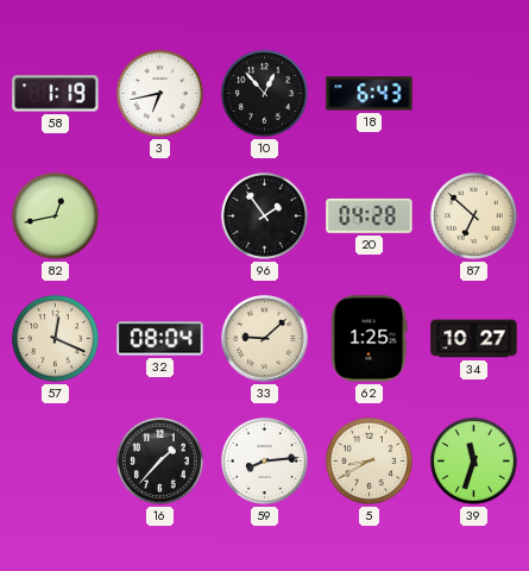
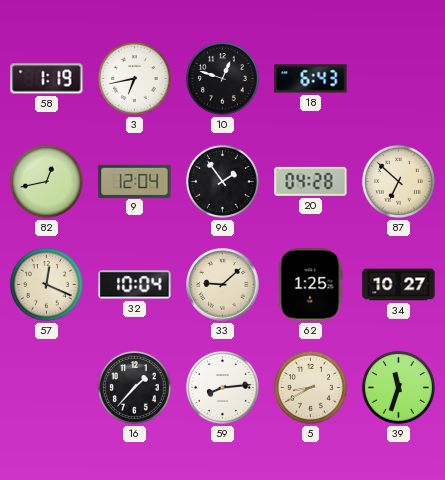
10: 12:53 -> 12:48 (222, 78)
9: none -> 12:04 (135, 181)
32: 08:04 -> 10:04 (135, 285)
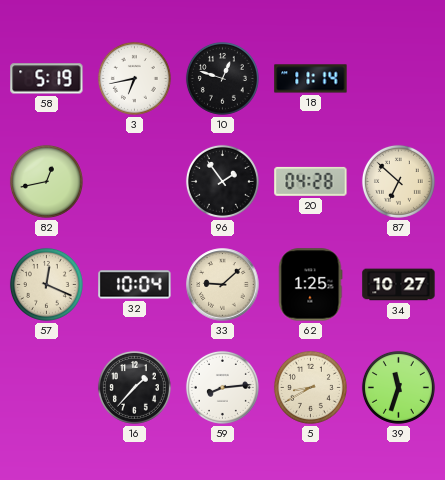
58: 1:19 -> 5:19 (47, 79)
18: 6:43 -> 11:14 (311, 79)
9: 12:04 -> none (135, 181)
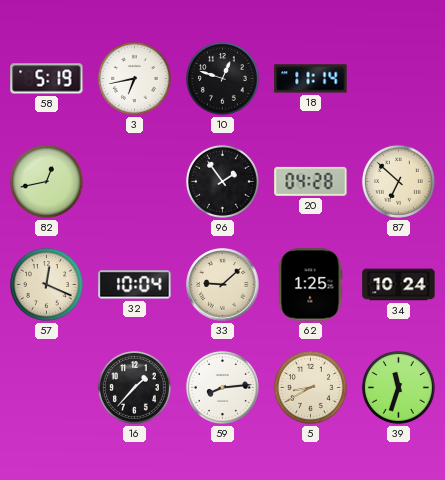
34: 10:27 -> 10:24 (399, 285)
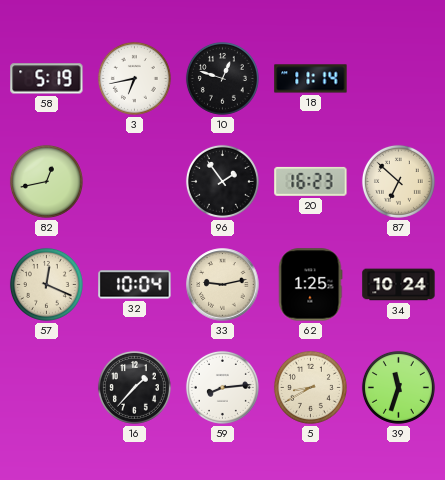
20: 04:28 -> 16:23 (311, 181)
33: 9:08 -> 9:13 (223, 285)
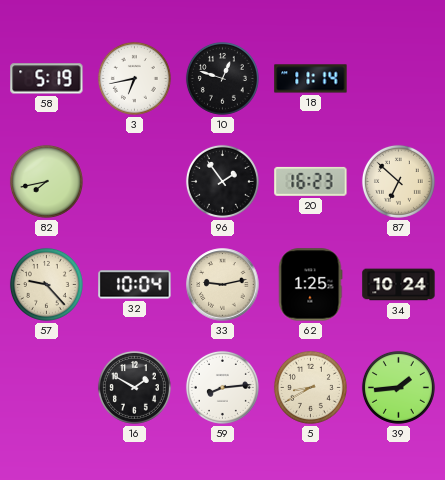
82: 12:43 -> 7:43 (46, 181)
57: 12:19 -> 9:23 (46, 284)
16: 1:37 -> 1:50 (134, 387)
39: 11:33 -> 1:44 (398, 387)
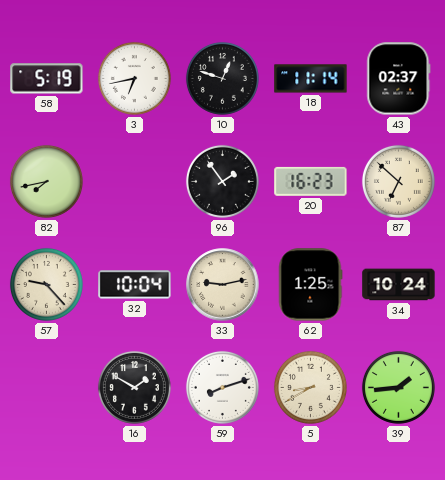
43: none -> 02:37 (399, 79)
59: 8:14 -> 8:12 (222, 387)
